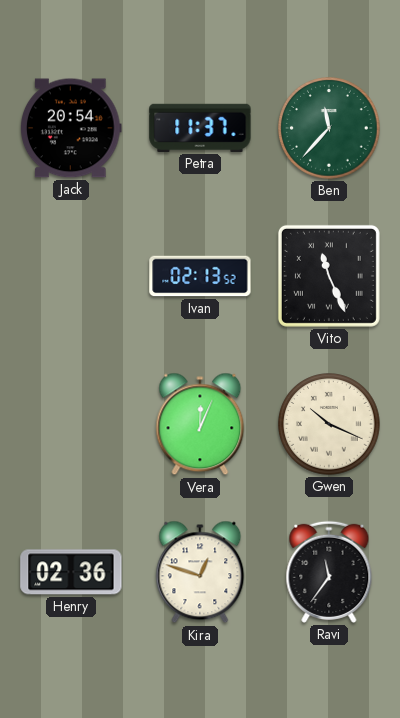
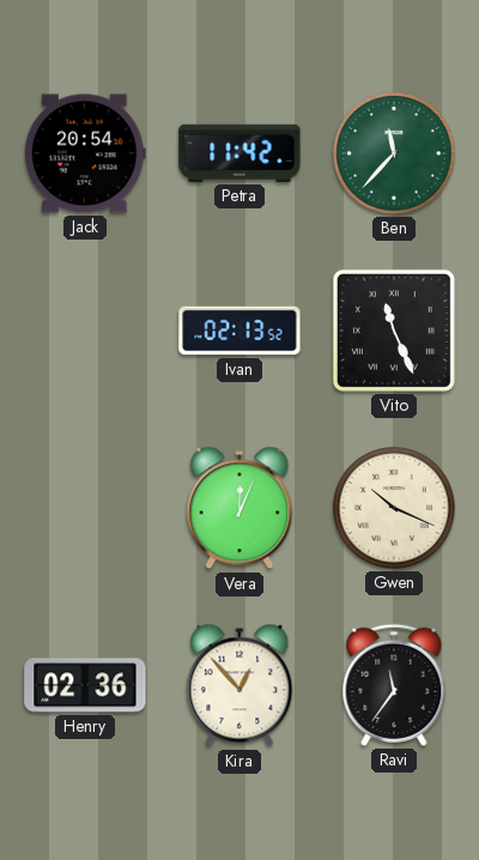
Petra: 11:37 -> 11:42 (239, 153)
Kira: 12:48 -> 12:53 (239, 685)
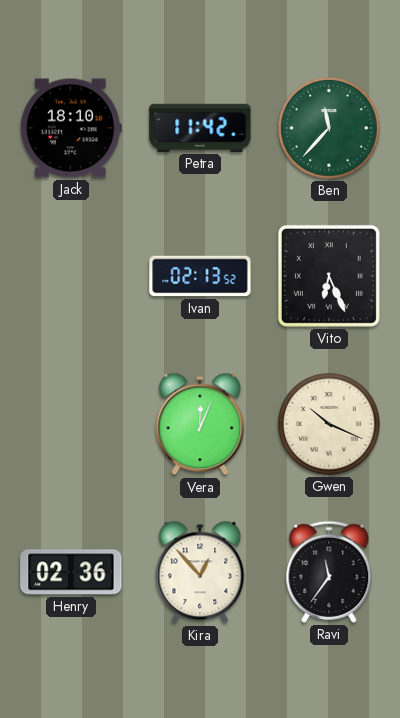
Jack: 20:54 -> 18:10 (71, 128)
Vito: 11:26 -> 6:26 (329, 276)
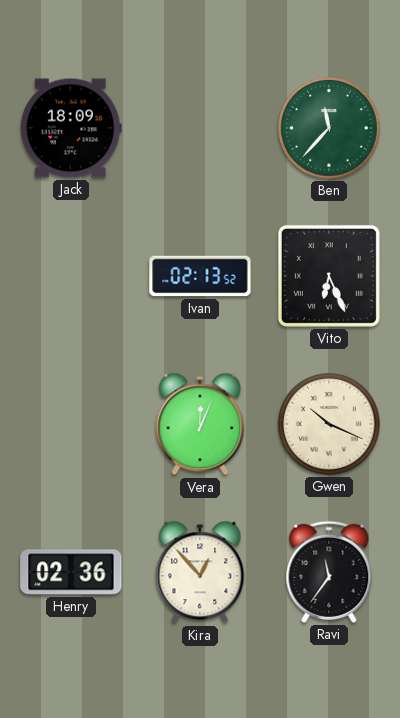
Jack: 18:10 -> 18:09 (71, 128)
Petra: 11:42 -> none (200, 128)
